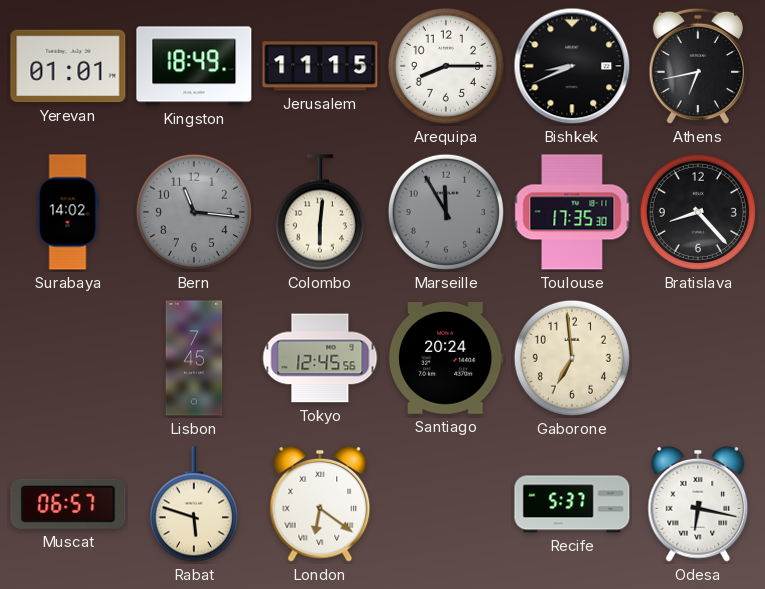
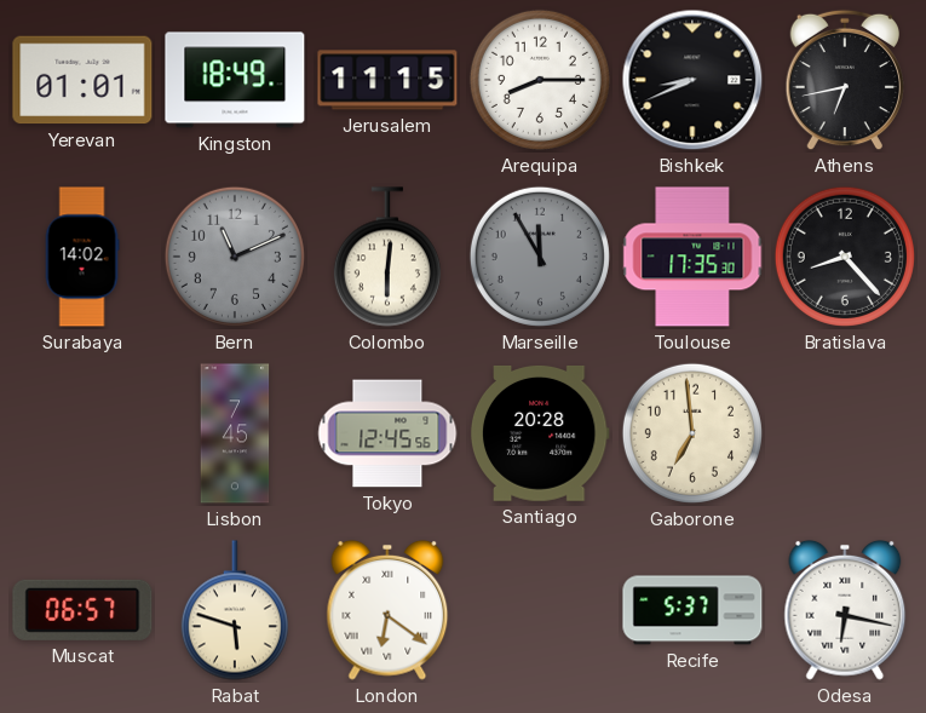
Bern: 11:16 -> 11:11 (235, 257)
Santiago: 20:24 -> 20:28 (540, 433)
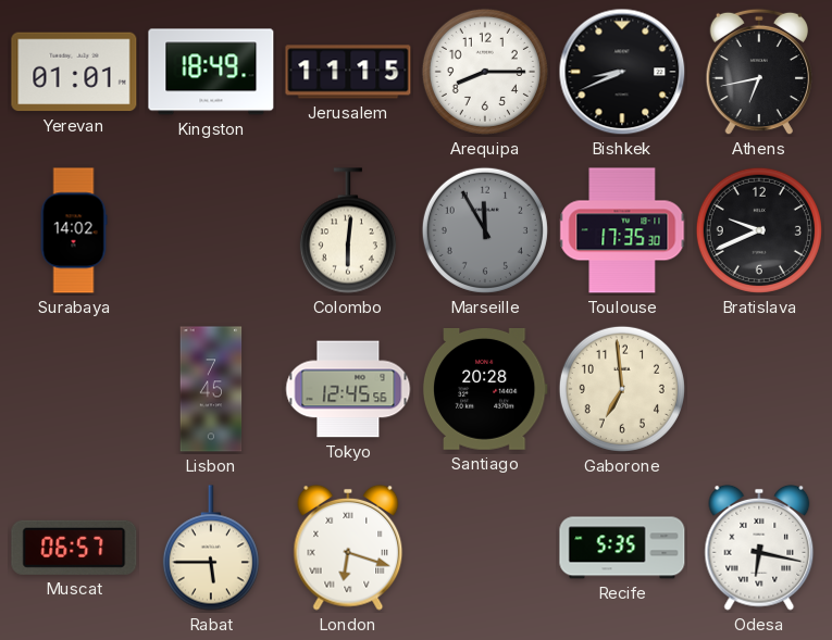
Bern: 11:11 -> none (235, 257)
Bratislava: 8:23 -> 9:41 (759, 230)
Rabat: 5:48 -> 5:45 (211, 548)
London: 6:21 -> 6:18 (348, 548)
Recife: 5:37 -> 5:35 (622, 548)
